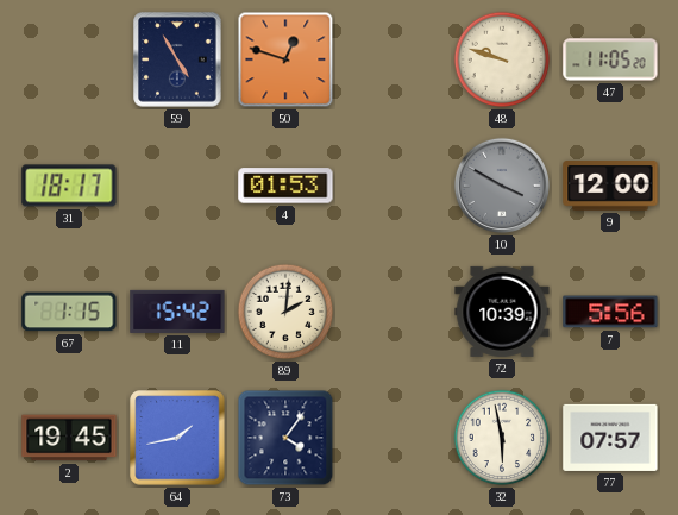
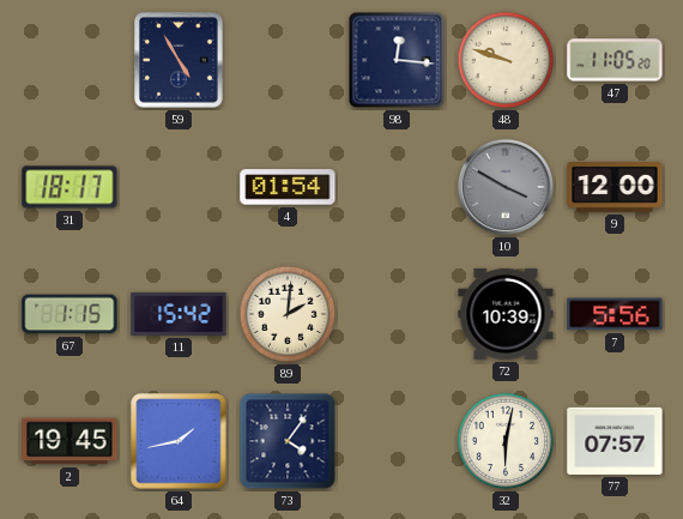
50: 12:48 -> none (285, 59)
98: none -> 12:16 (397, 60)
4: 01:53 -> 01:54 (288, 187)
32: 5:58 -> 6:02 (506, 441)
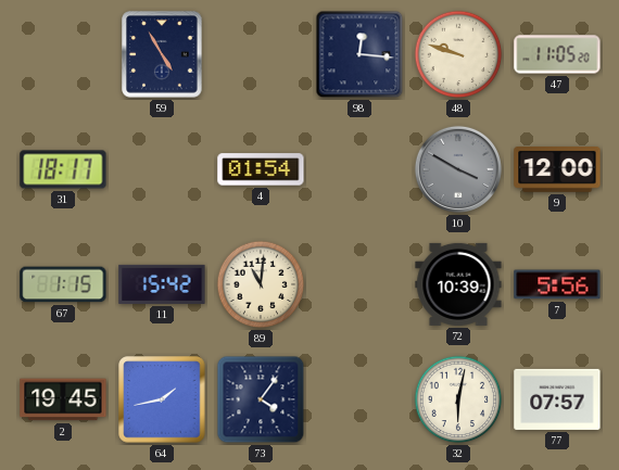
89: 2:01 -> 11:01 (261, 284)
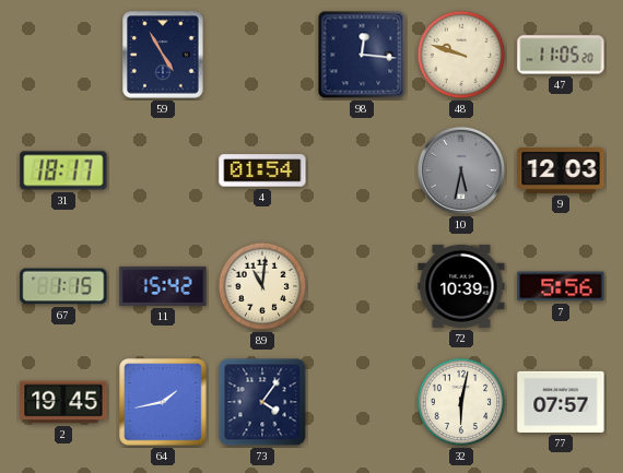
10: 3:50 -> 5:32 (461, 170)
9: 12:00 -> 12:03 (561, 172)
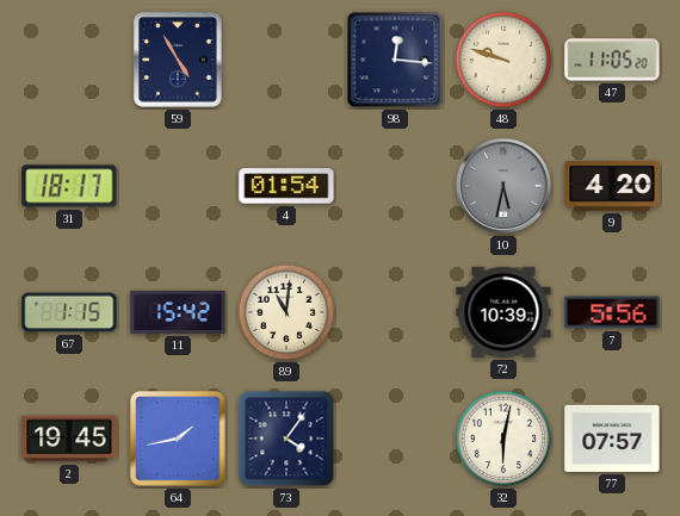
9: 12:03 -> 4:20 (612, 187)
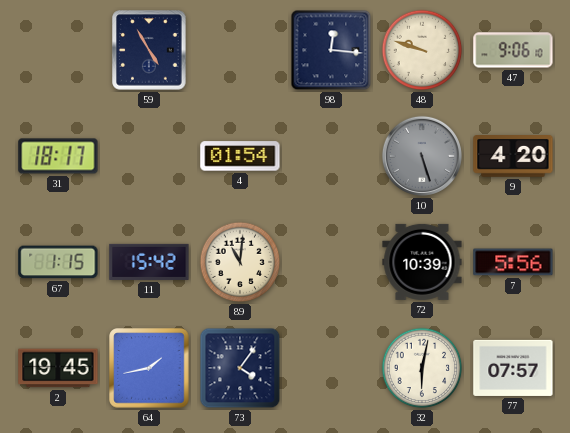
47: 11:05 -> 9:06 (513, 50)
10: 5:32 -> 5:27 (422, 156)
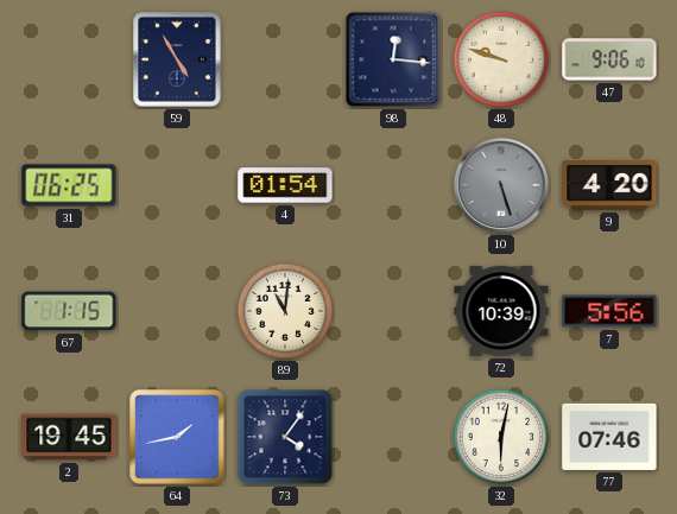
31: 18:17 -> 06:25 (69, 185)
11: 15:42 -> none (149, 262)
77: 07:57 -> 07:46 (609, 437)
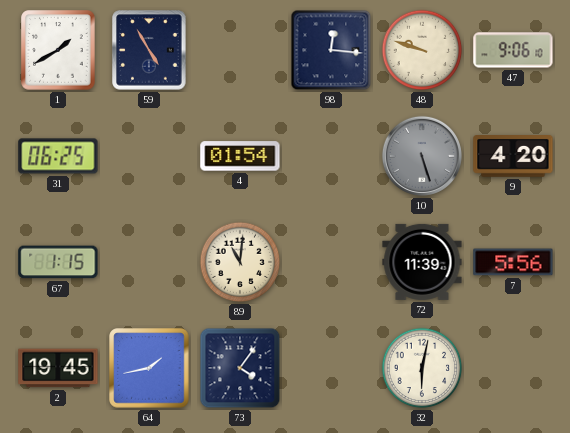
1: none -> 1:40 (58, 50)
72: 10:39 -> 11:39 (422, 262)
77: 07:46 -> none (609, 437)
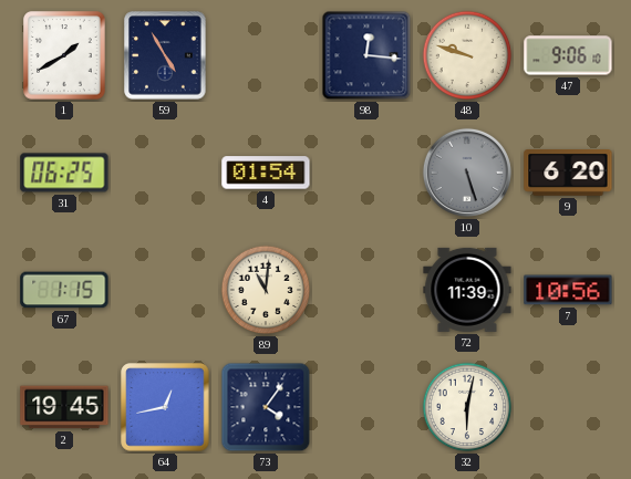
9: 4:20 -> 6:20 (568, 174)
7: 5:56 -> 10:56 (568, 290)
64: 1:43 -> 12:43 (165, 407)
